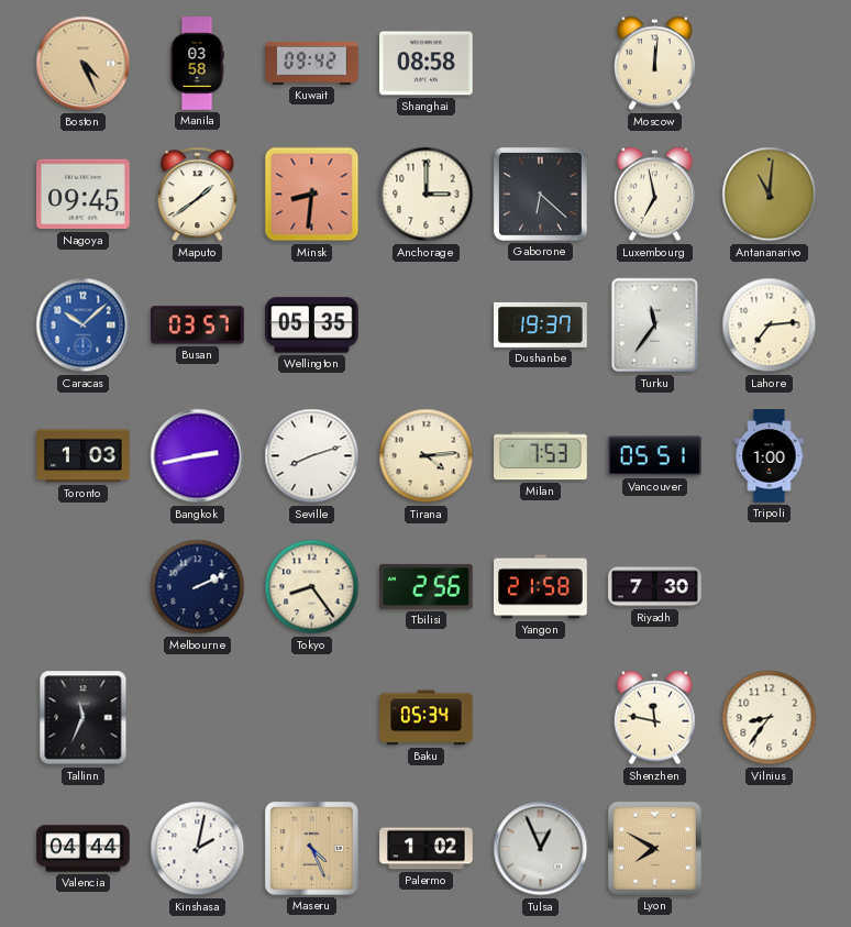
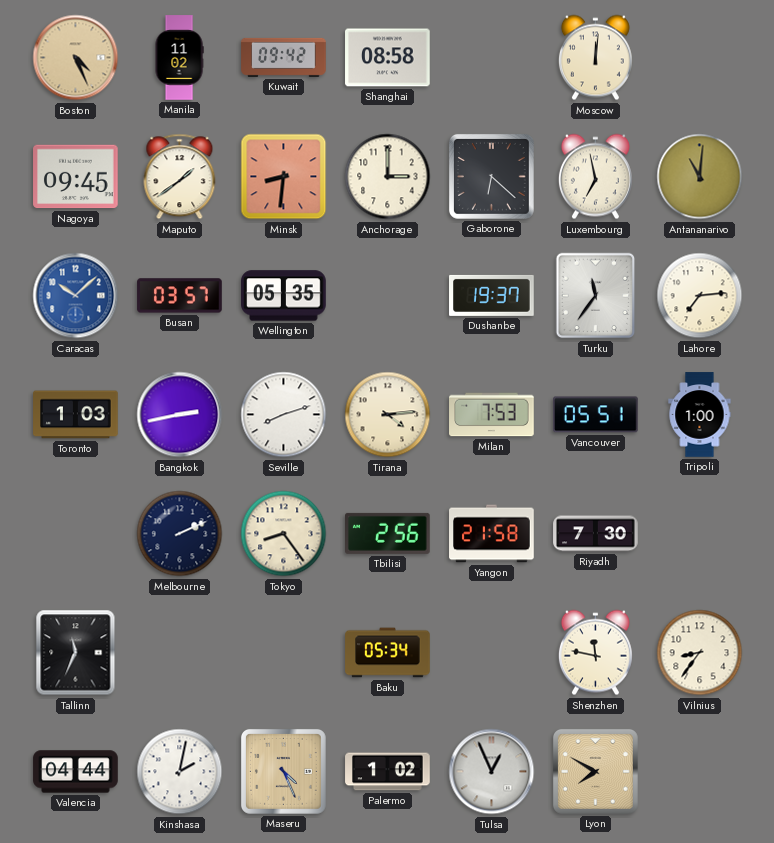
Manila: 03:58 -> 11:02 (179, 58)
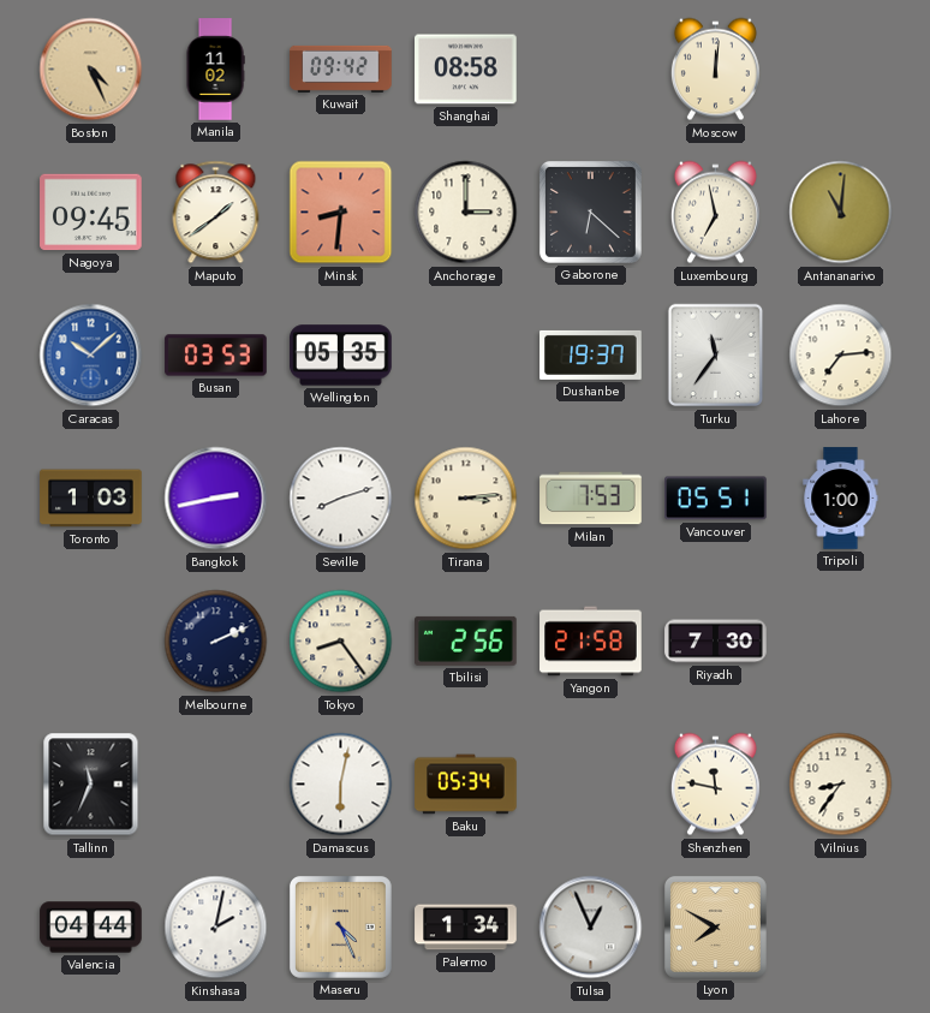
Busan: 03:57 -> 03:53 (216, 356)
Tirana: 4:14 -> 3:14 (466, 499)
Damascus: none -> 6:02 (341, 785)
Palermo: 1:02 -> 1:34 (466, 928)
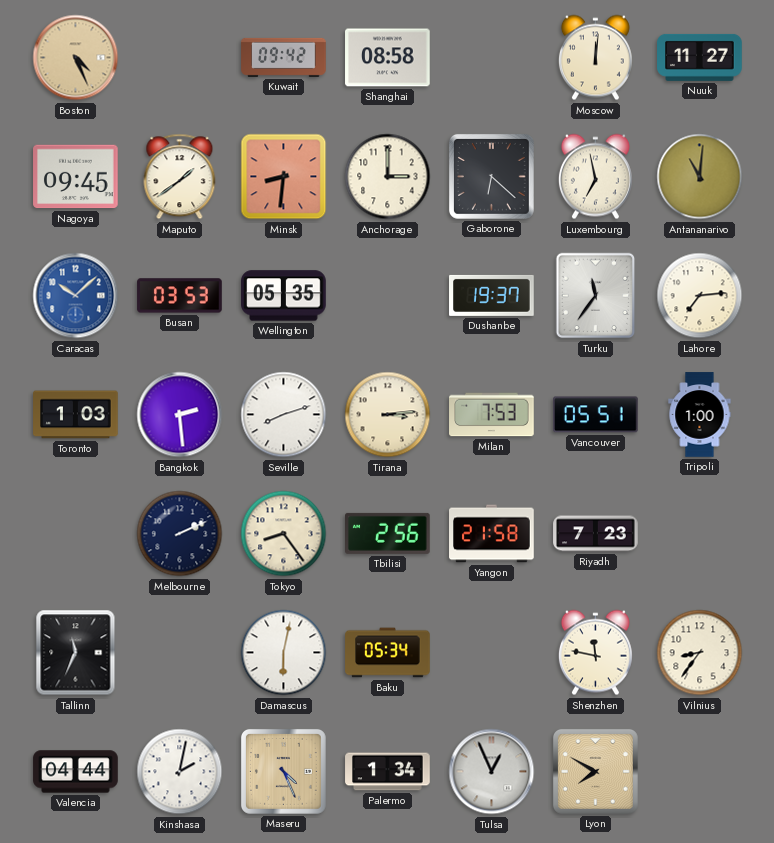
Manila: 11:02 -> none (215, 70)
Nuuk: none -> 11:27 (700, 57)
Bangkok: 2:43 -> 2:29 (180, 415)
Riyadh: 7:30 -> 7:23 (596, 534)
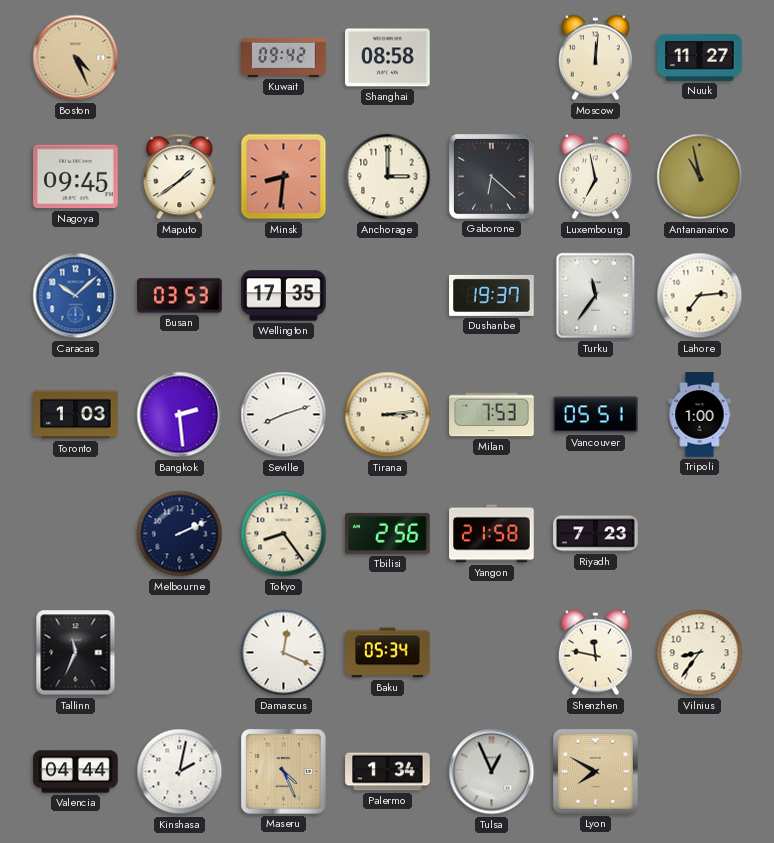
Antananarivo: 11:01 -> 10:58 (700, 177)
Wellington: 05:35 -> 17:35 (284, 296)
Damascus: 6:02 -> 12:19 (284, 653)
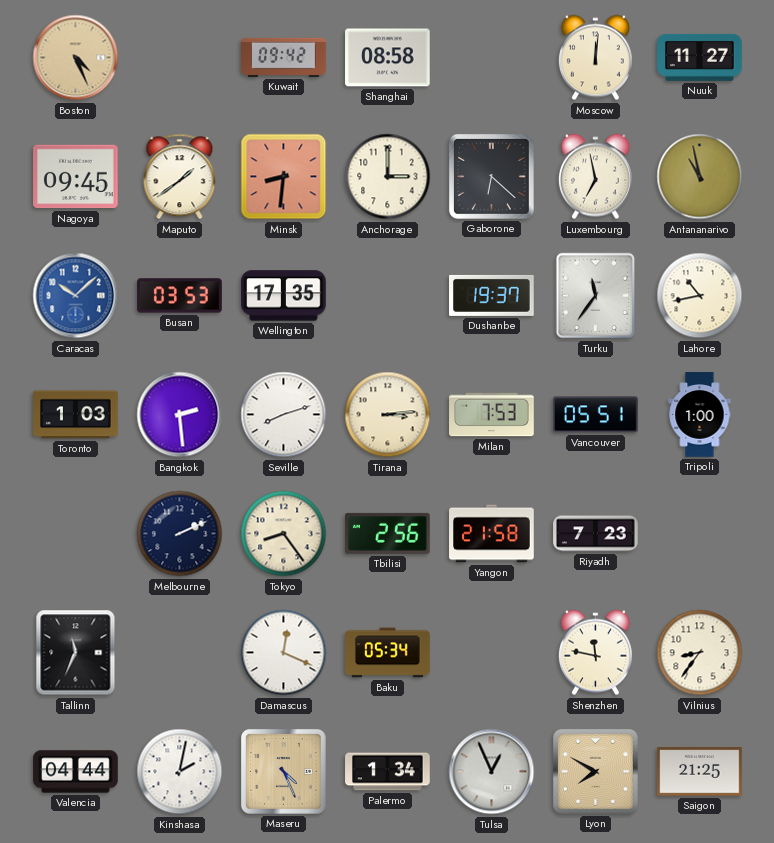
Lahore: 7:14 -> 10:43 (700, 296)
Saigon: none -> 21:25 (700, 772)
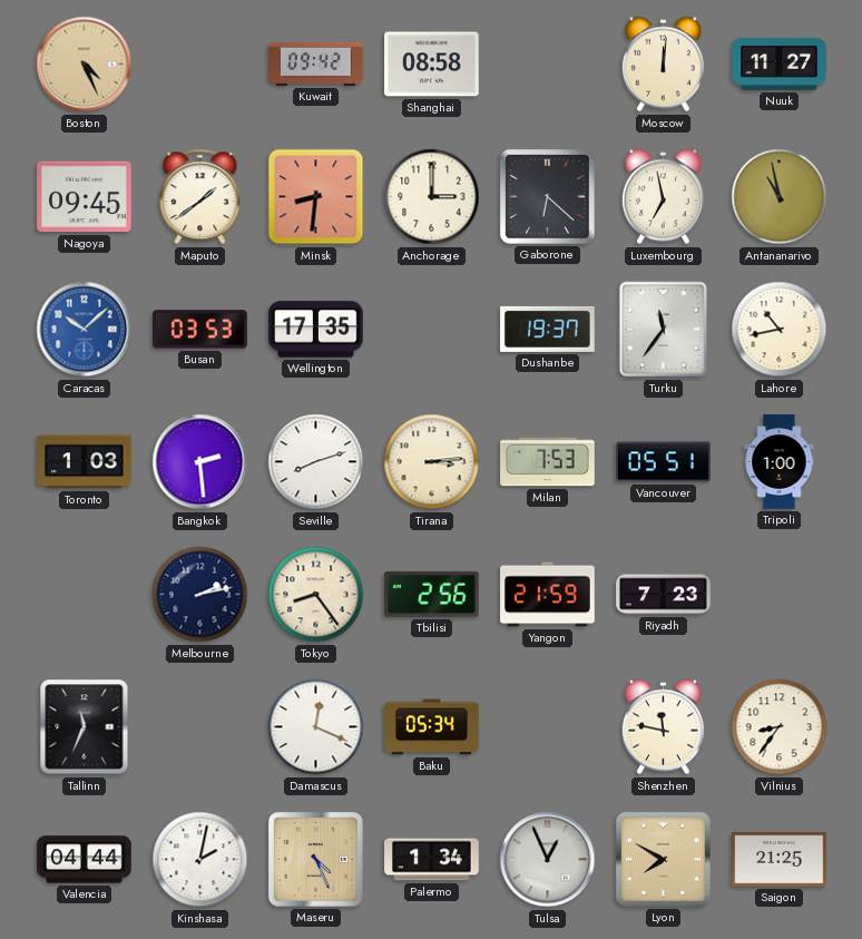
Melbourne: 2:11 -> 2:13 (200, 595)
Yangon: 21:58 -> 21:59 (548, 595)
